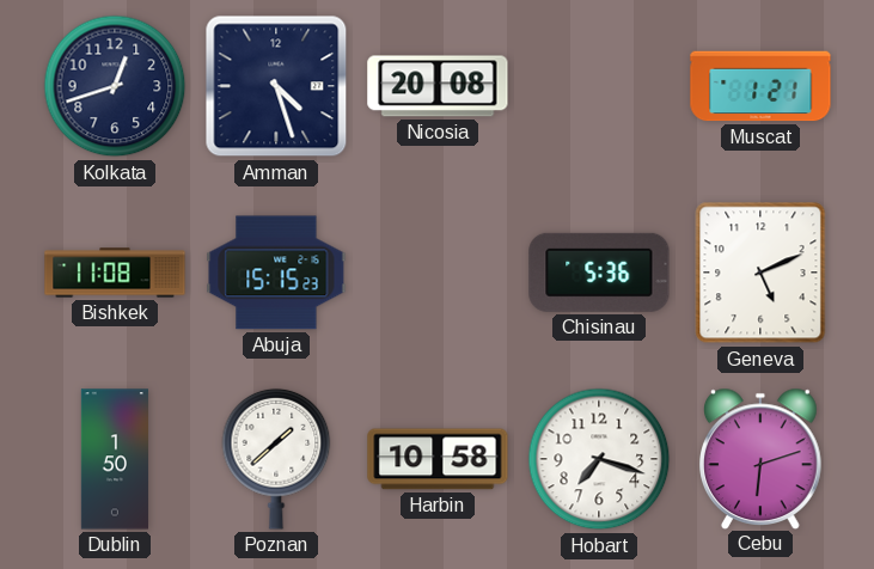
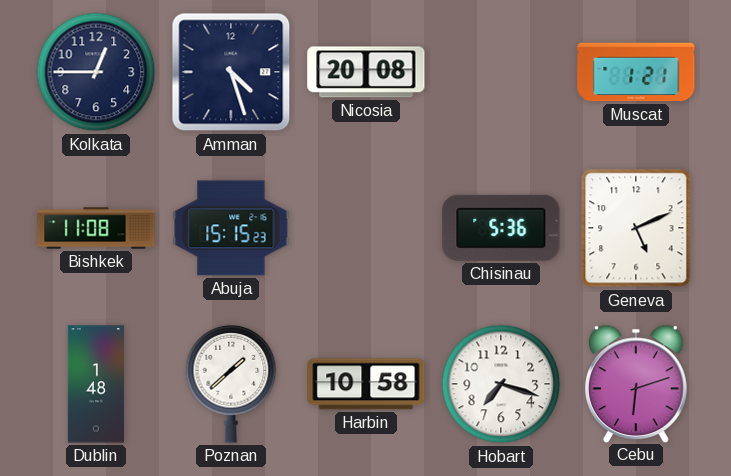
Kolkata: 12:42 -> 12:45 (96, 72)
Dublin: 1:50 -> 1:48 (96, 384)
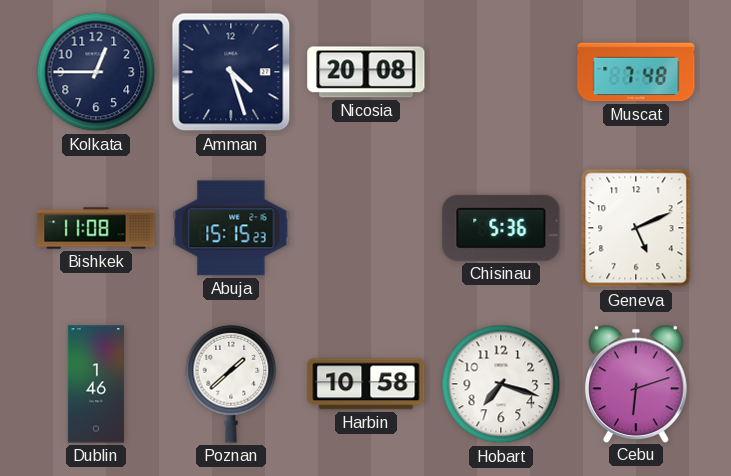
Muscat: 1:21 -> 7:48 (636, 72)
Dublin: 1:48 -> 1:46 (96, 384)
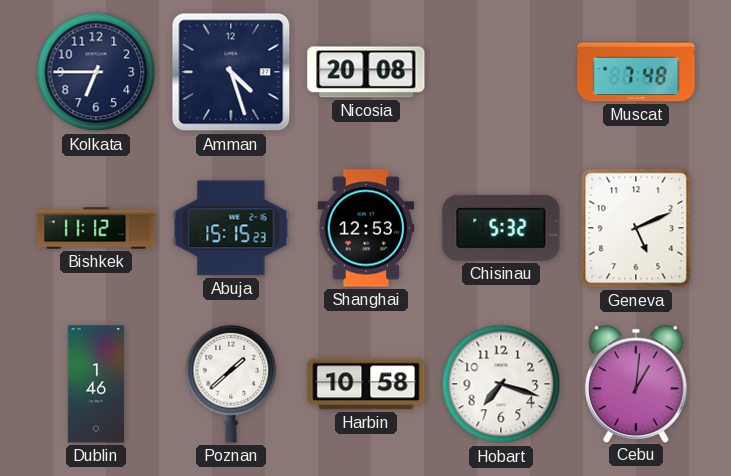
Kolkata: 12:45 -> 6:45 (96, 72)
Bishkek: 11:08 -> 11:12 (96, 228)
Shanghai: none -> 12:53 (366, 228)
Chisinau: 5:36 -> 5:32 (501, 228)
Cebu: 6:12 -> 1:01 (637, 383)
